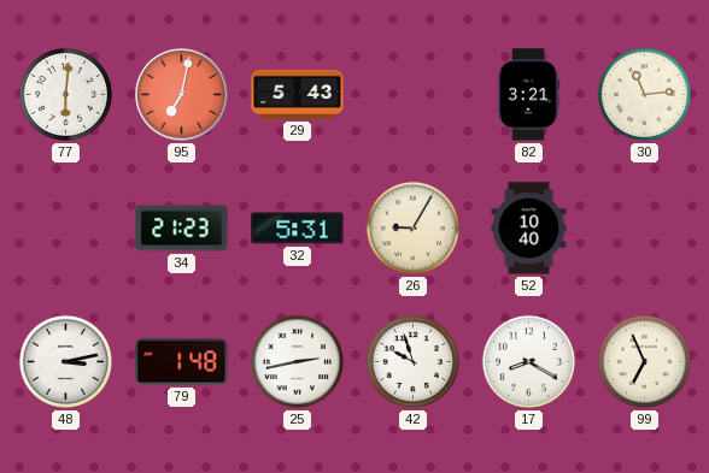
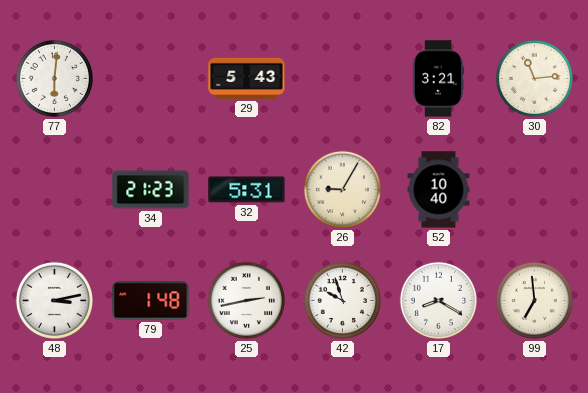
95: 7:02 -> none (182, 95)
99: 6:56 -> 6:59 (534, 300)
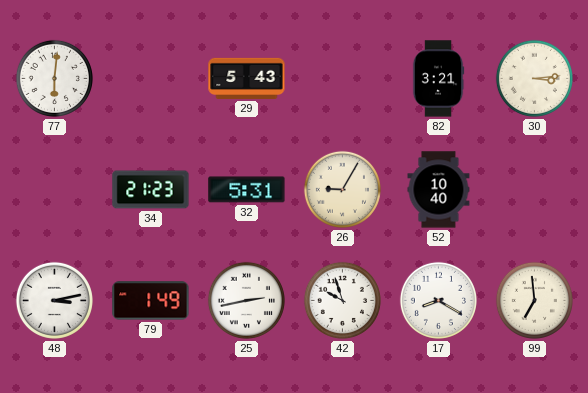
30: 11:14 -> 3:14 (534, 78)
79: 1:48 -> 1:49 (151, 301)
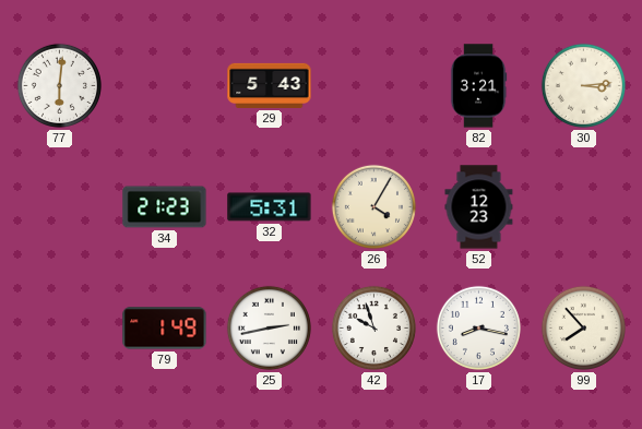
26: 9:05 -> 4:05 (373, 206)
52: 10:40 -> 12:23 (479, 207)
48: 3:13 -> none (54, 300)
17: 8:20 -> 8:17 (478, 327)
99: 6:59 -> 7:53 (583, 327)
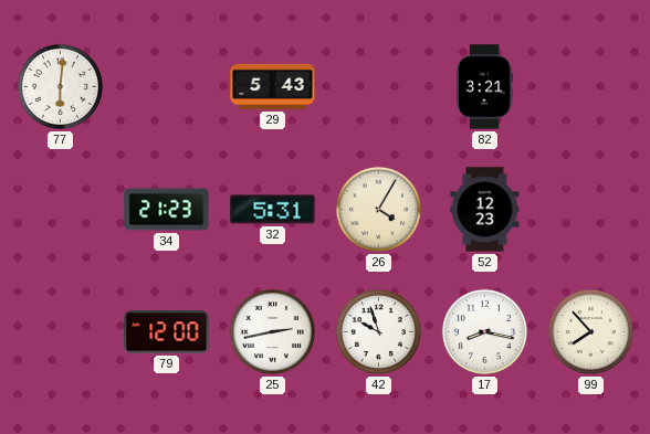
30: 3:14 -> none (583, 85)
79: 1:49 -> 12:00 (167, 332)
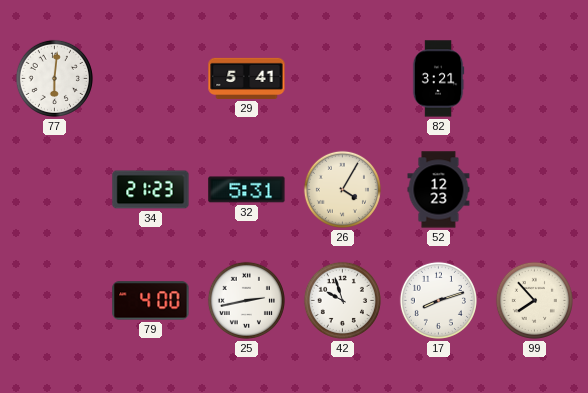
29: 5:43 -> 5:41 (247, 78)
79: 12:00 -> 4:00 (151, 301)
17: 8:17 -> 8:12 (438, 300)
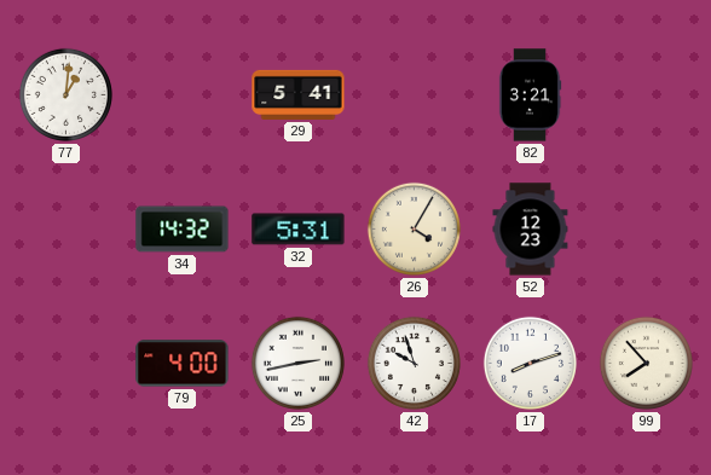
77: 6:01 -> 1:01 (65, 94)
34: 21:23 -> 14:32 (183, 230)
